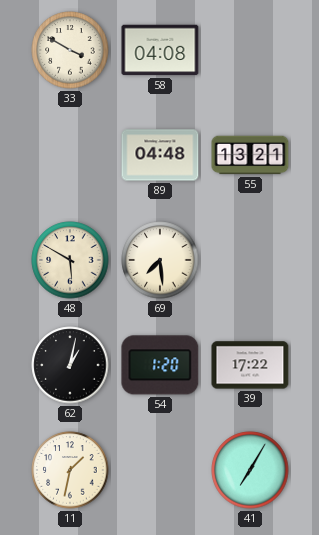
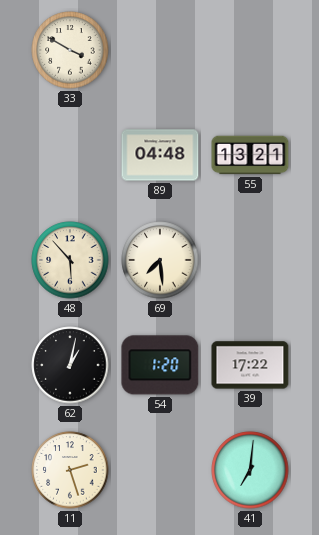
58: 04:08 -> none (160, 50)
48: 5:50 -> 5:53 (70, 260)
11: 1:32 -> 2:27 (70, 470)
41: 7:05 -> 7:01 (250, 470)
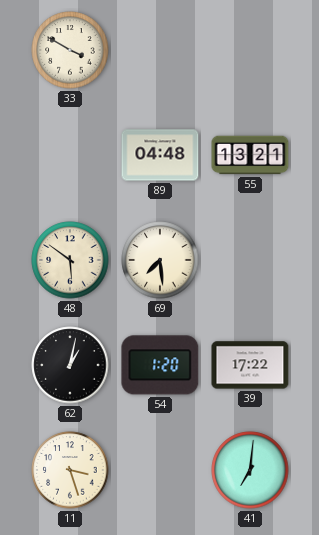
48: 5:53 -> 5:51 (70, 260)
11: 2:27 -> 3:27 (70, 470)
